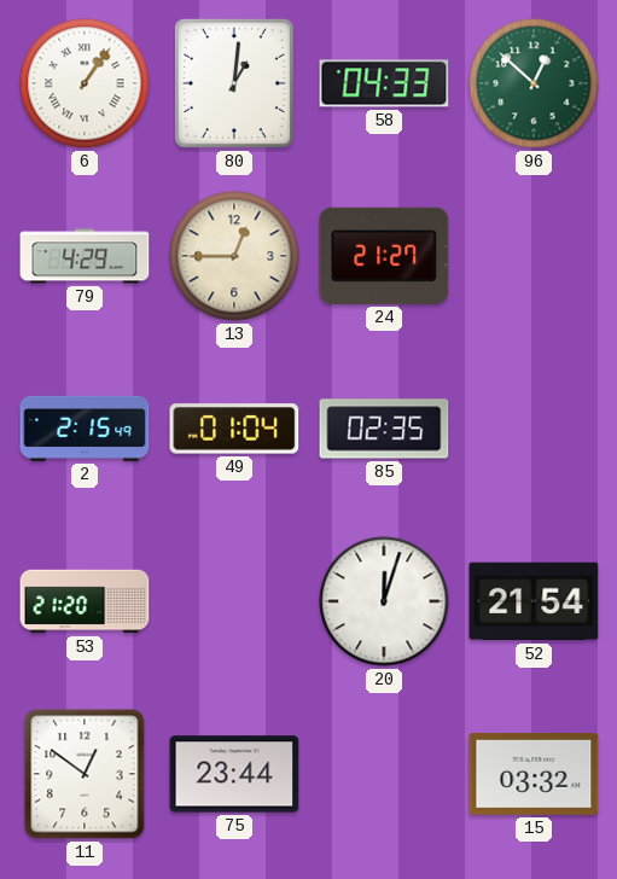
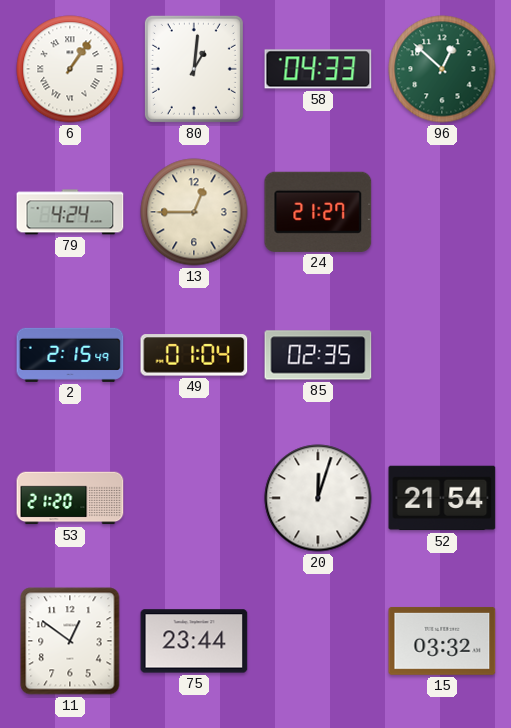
79: 4:29 -> 4:24 (70, 212)
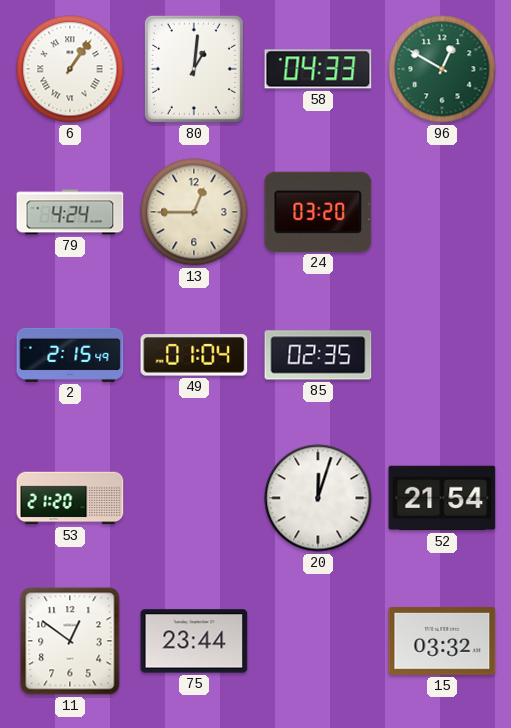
96: 12:52 -> 12:50 (442, 69)
24: 21:27 -> 03:20 (318, 212)
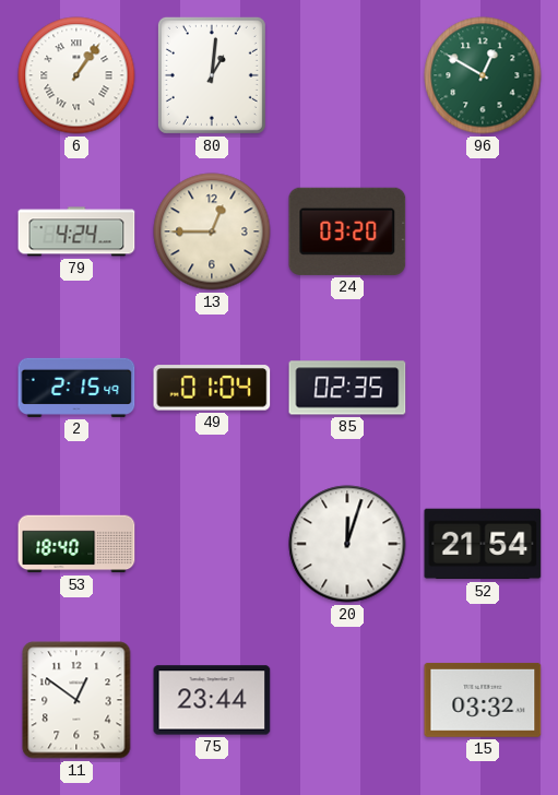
58: 04:33 -> none (318, 69)
53: 21:20 -> 18:40 (76, 544)
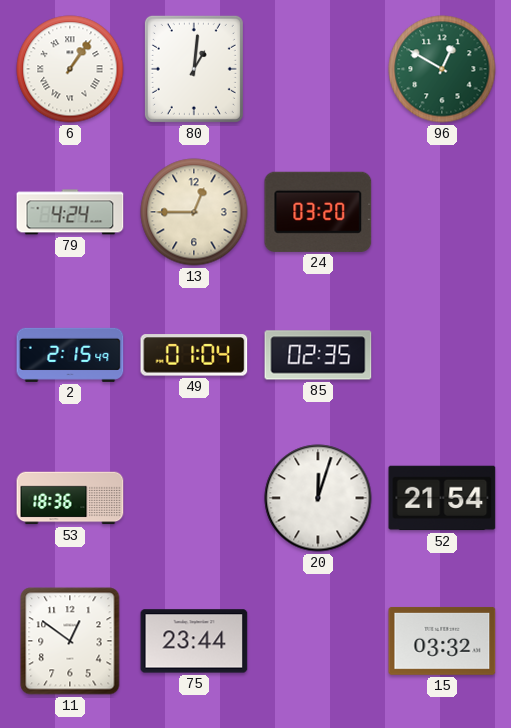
53: 18:40 -> 18:36 (70, 498)
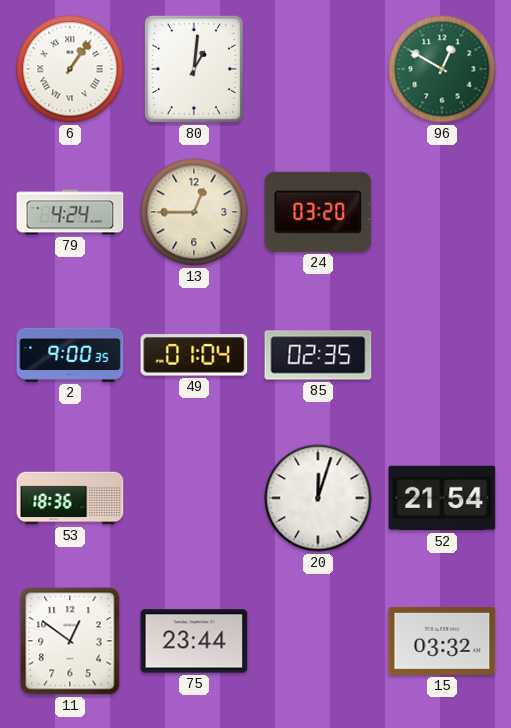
2: 2:15 -> 9:00 (70, 355)
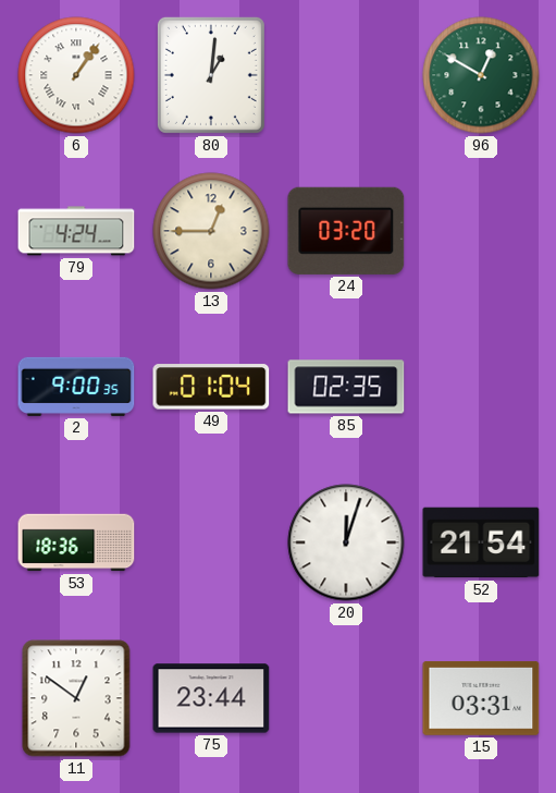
15: 03:32 -> 03:31 (481, 698)
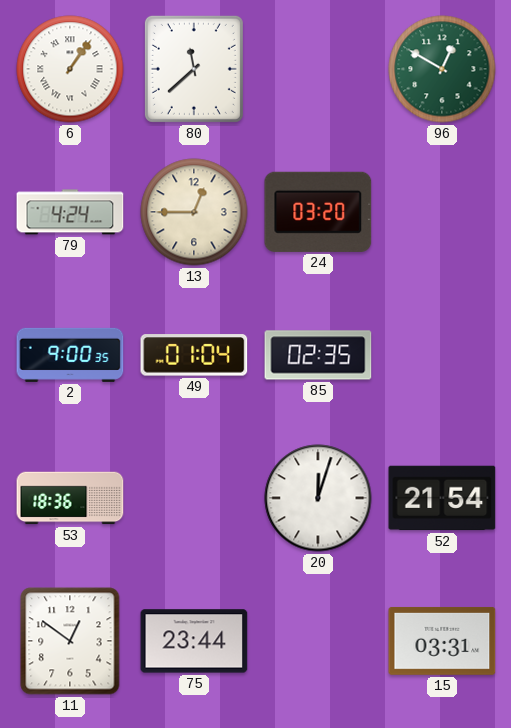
80: 1:01 -> 11:38 (194, 69)
